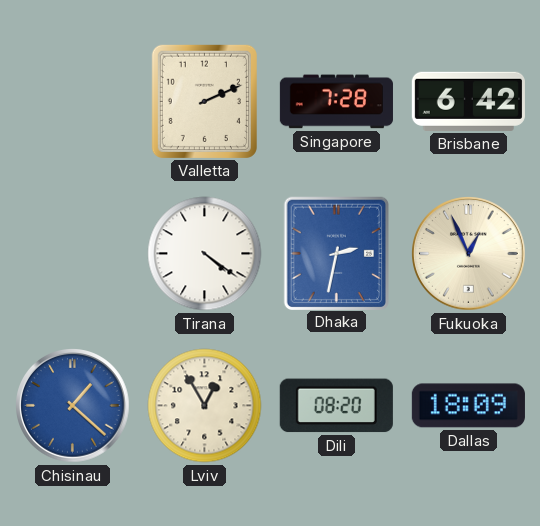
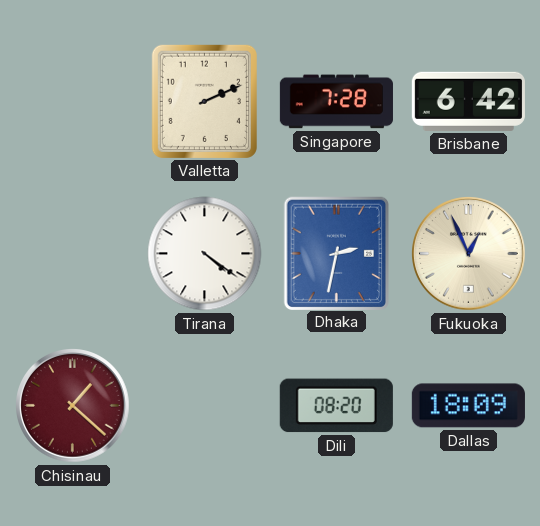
Chisinau dial: blue -> burgundy (73, 406)
Lviv: 12:55 -> none (205, 406)
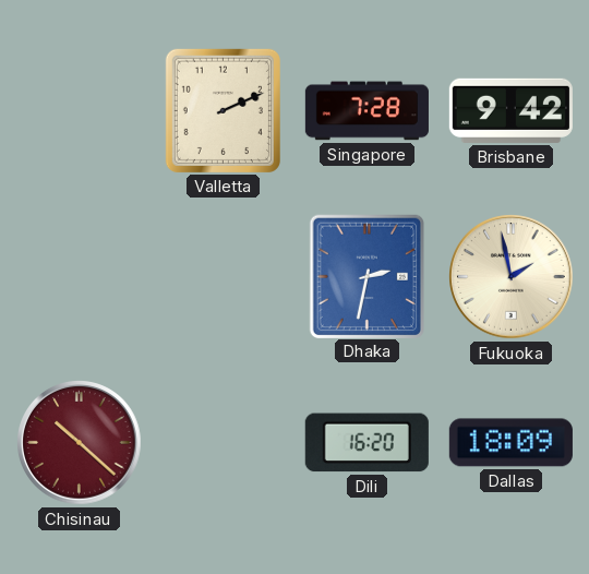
Brisbane: 6:42 -> 9:42 (510, 110)
Tirana: 4:21 -> none (205, 254)
Fukuoka: 12:56 -> 1:58 (512, 277)
Chisinau: 1:22 -> 10:22 (80, 443)
Dili: 08:20 -> 16:20 (366, 443)
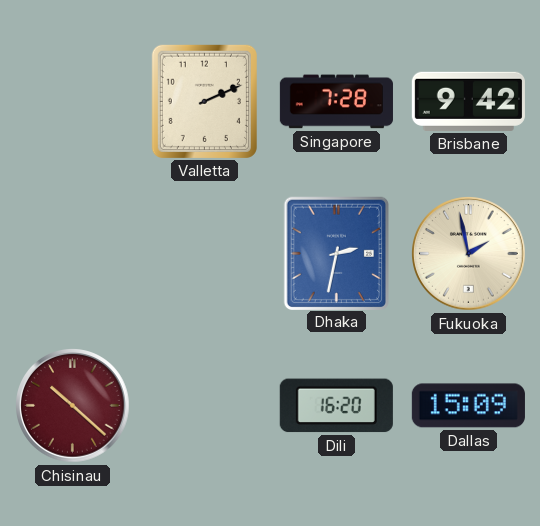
Dallas: 18:09 -> 15:09 (468, 406)
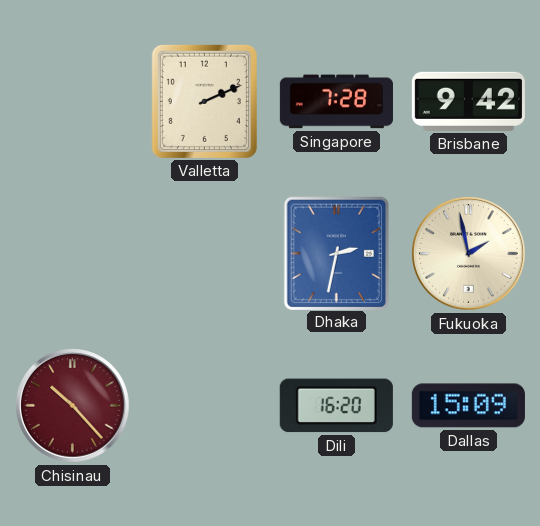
Chisinau: 10:22 -> 10:23 (73, 406)
